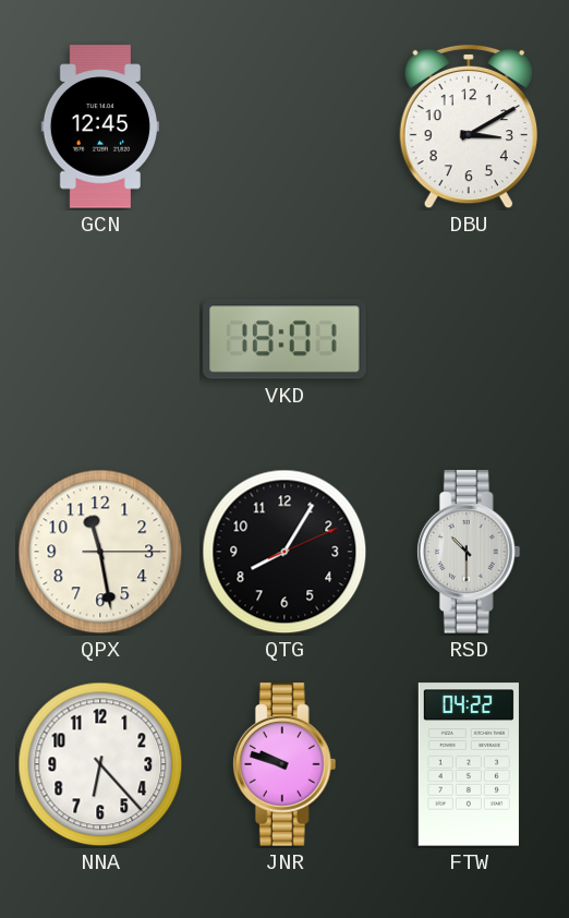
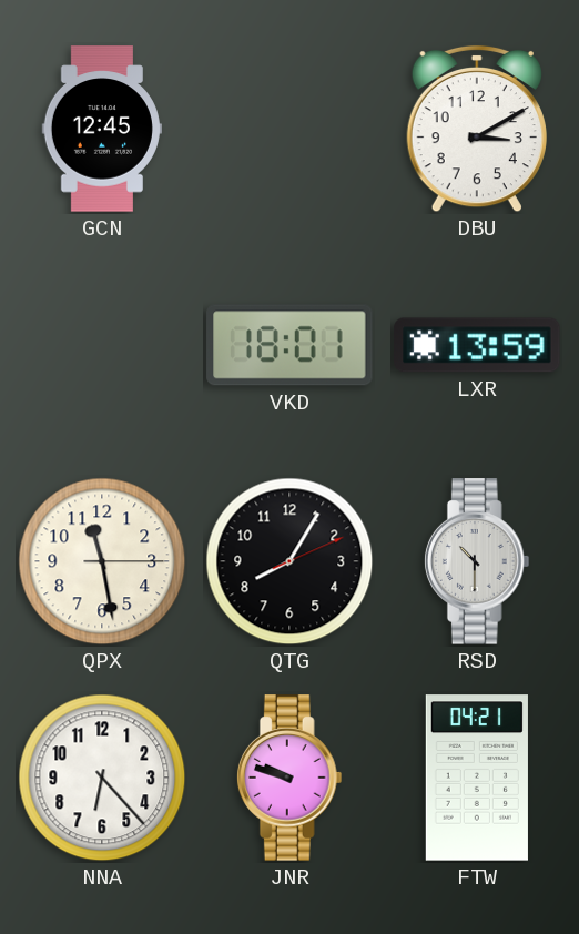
LXR: none -> 13:59 (477, 345)
FTW: 04:22 -> 04:21 (477, 778)
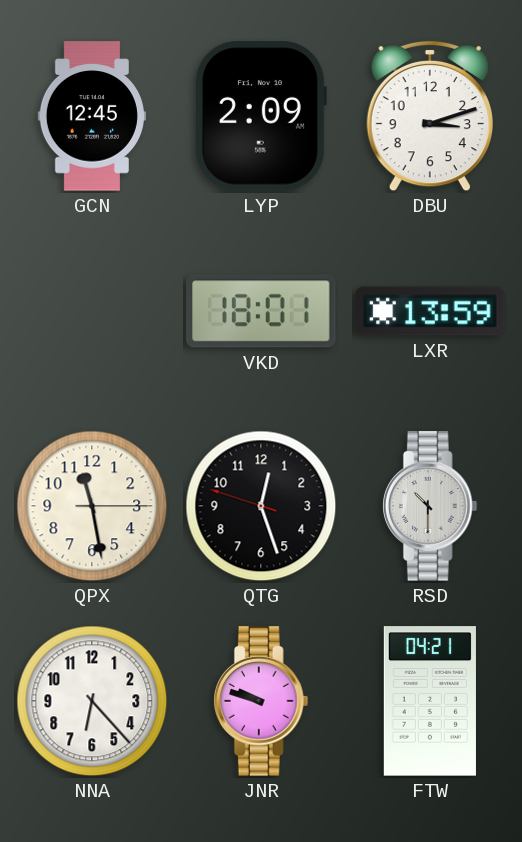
LYP: none -> 2:09 (260, 116)
DBU: 3:10 -> 3:12 (430, 116)
QTG: 8:05 -> 12:26 (261, 506)
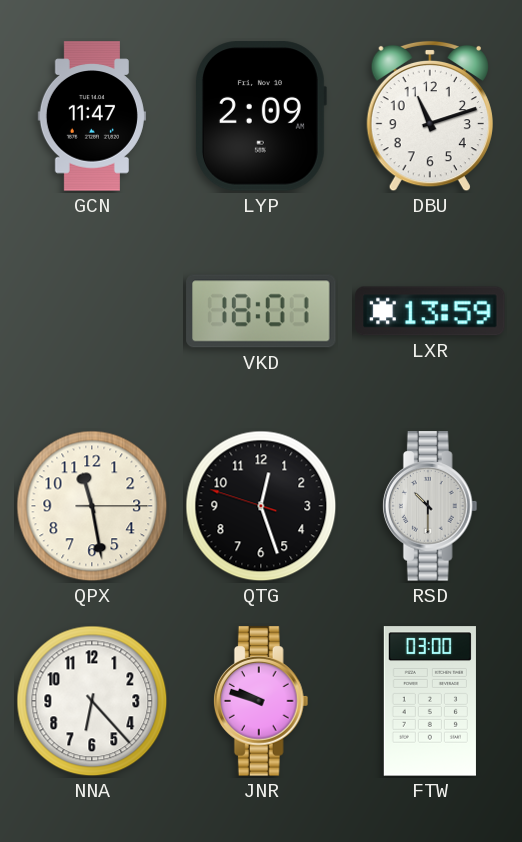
GCN: 12:45 -> 11:47 (92, 116)
DBU: 3:12 -> 11:12 (430, 116)
FTW: 04:21 -> 03:00 (430, 701)
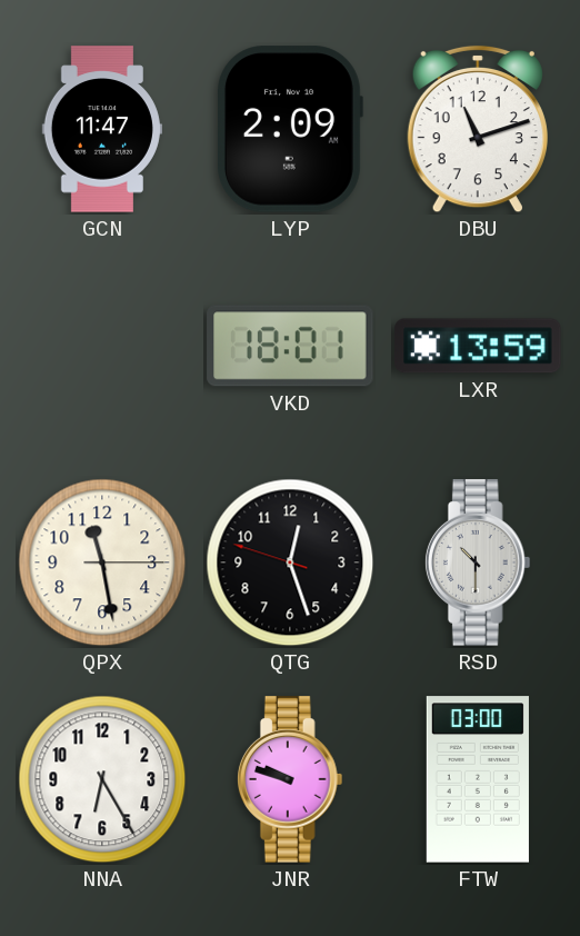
NNA: 6:23 -> 6:25 (102, 779)
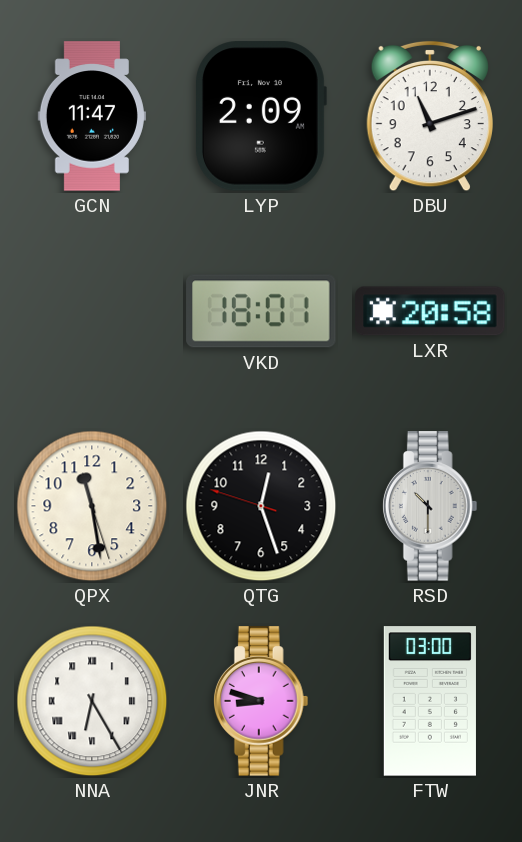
LXR: 13:59 -> 20:58 (430, 311)
QPX: 11:28:15 -> 11:28:27 (92, 506)
NNA numerals: Arabic -> Roman (92, 701)
JNR: 9:48 -> 8:48 (261, 701)
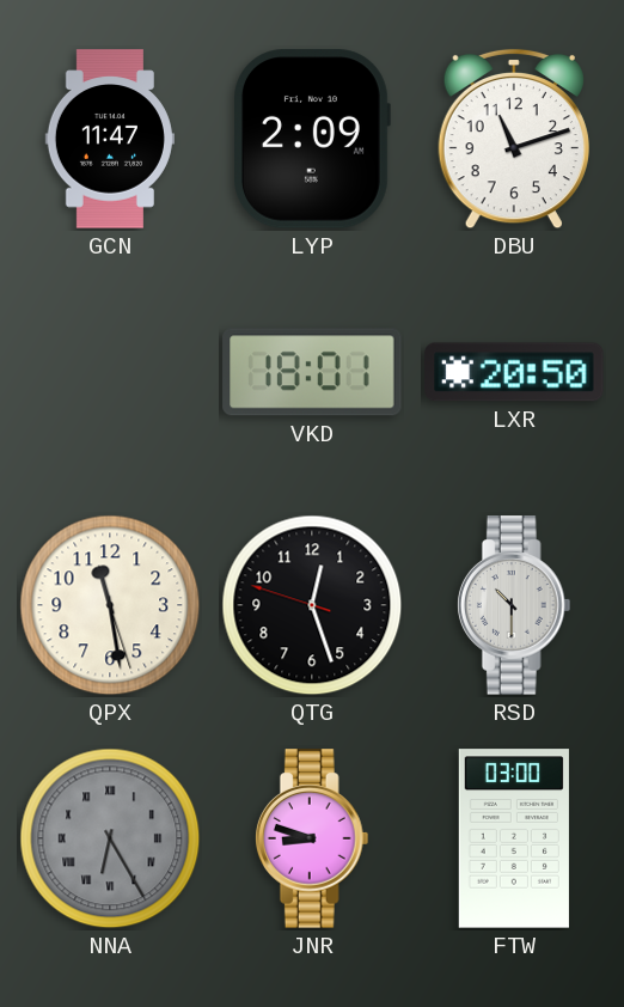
LXR: 20:58 -> 20:50 (514, 372)
NNA dial: white -> grey (110, 838)
